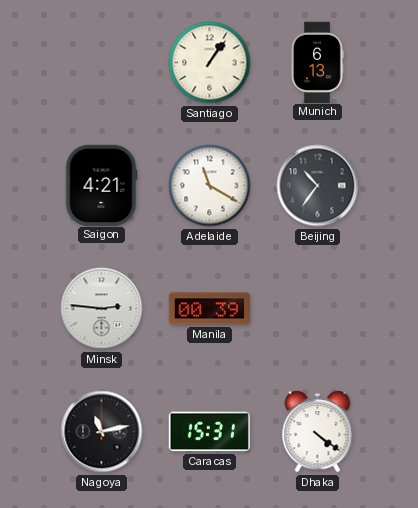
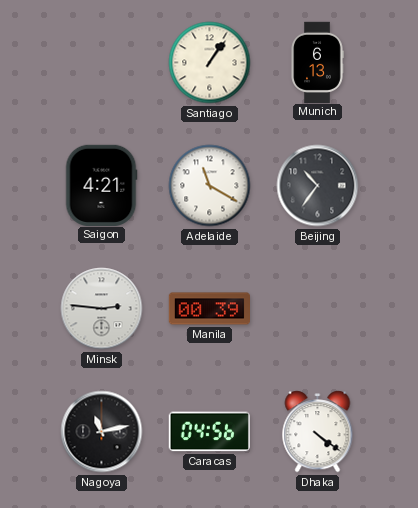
Caracas: 15:31 -> 04:56 (209, 432)
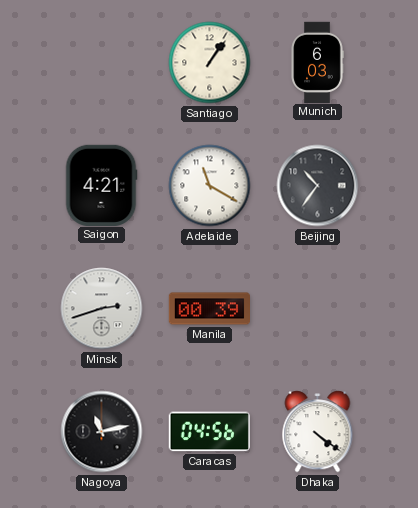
Munich: 6:13 -> 6:03 (317, 62)
Minsk: 2:46 -> 2:42 (102, 309)
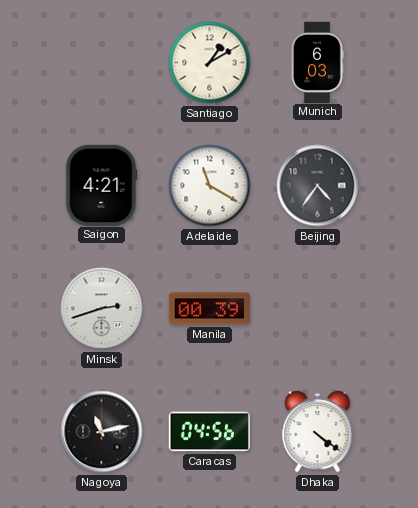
Santiago: 1:06 -> 1:10 (210, 63)
Beijing: 10:36 -> 4:36 (318, 186)
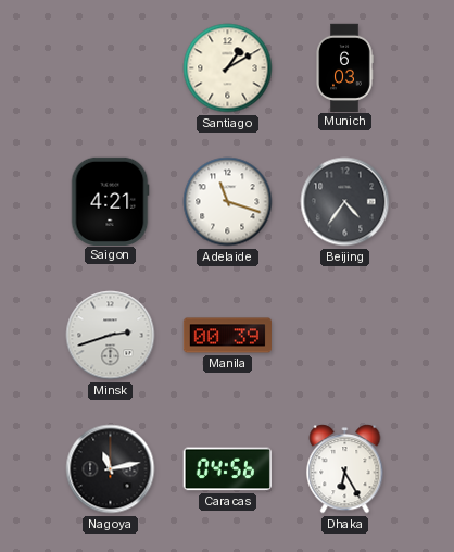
Adelaide: 11:20 -> 11:18 (228, 202)
Dhaka: 4:21 -> 6:25 (345, 469)
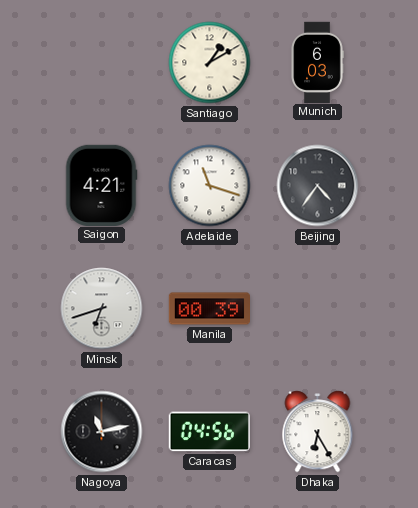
Minsk: 2:42 -> 6:42 (102, 309)
